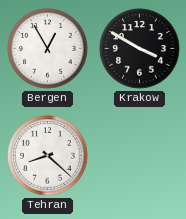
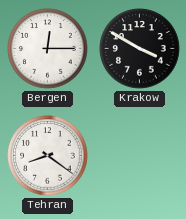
Bergen: 12:55 -> 12:15 (48, 49)
Tehran: 8:22 -> 8:21 (48, 156)
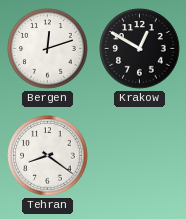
Bergen: 12:15 -> 12:12 (48, 49)
Krakow: 3:50 -> 12:50 (140, 49)
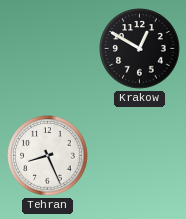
Bergen: 12:12 -> none (48, 49)
Tehran: 8:21 -> 8:26 (48, 156)
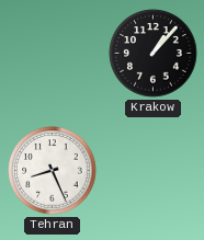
Krakow: 12:50 -> 1:07 (154, 54)
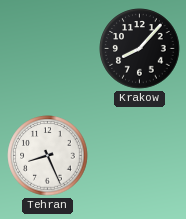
Krakow: 1:07 -> 8:07 (140, 49)
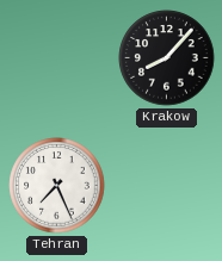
Tehran: 8:26 -> 7:26 (57, 186)
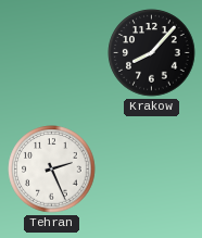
Tehran: 7:26 -> 2:26 (52, 170)
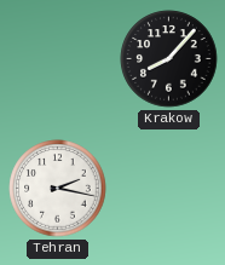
Tehran: 2:26 -> 2:17 (58, 189)
